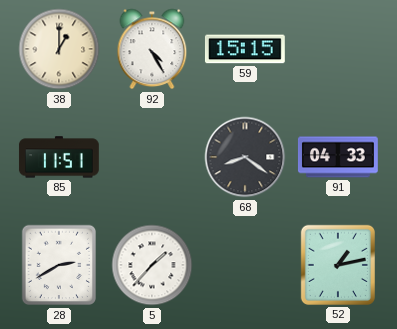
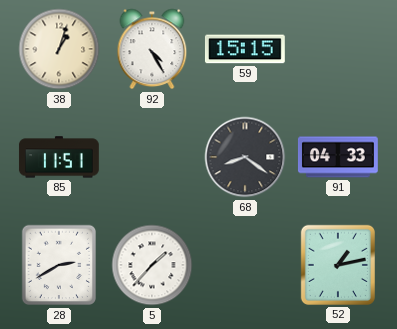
38: 1:00 -> 1:03 (59, 49)
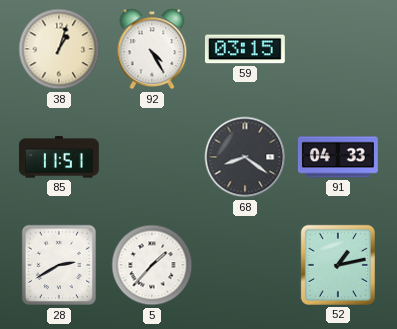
59: 15:15 -> 03:15 (245, 49)
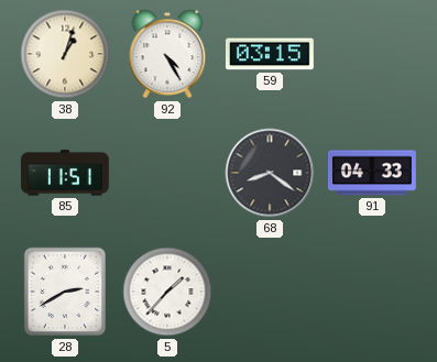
52: 1:13 -> none (338, 265)
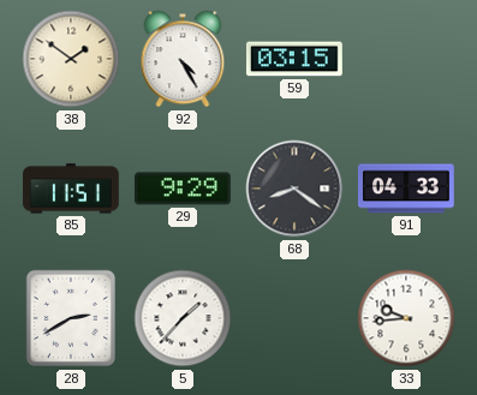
38: 1:03 -> 1:51 (71, 59)
29: none -> 9:29 (183, 188)
33: none -> 9:44 (406, 318)
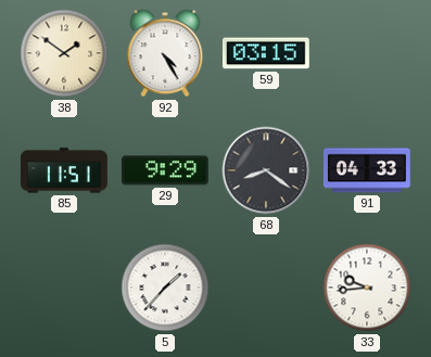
28: 2:40 -> none (70, 318)
